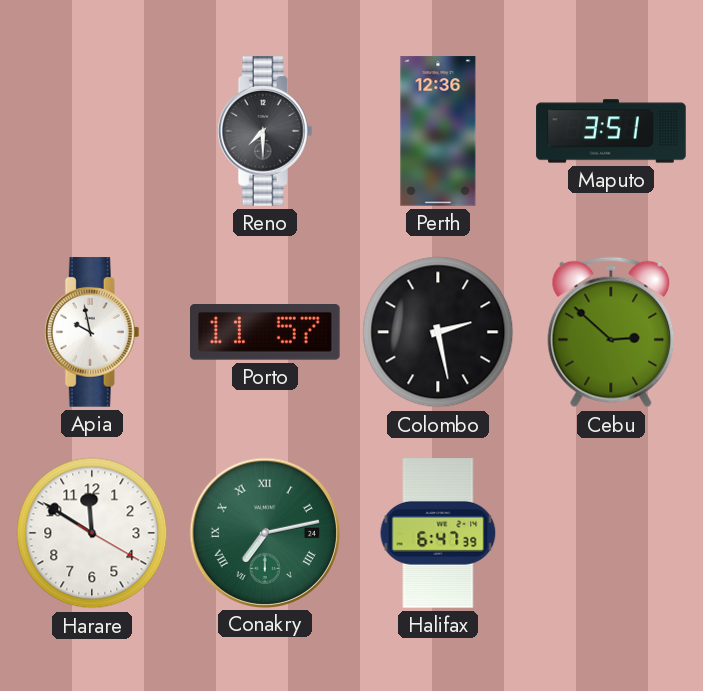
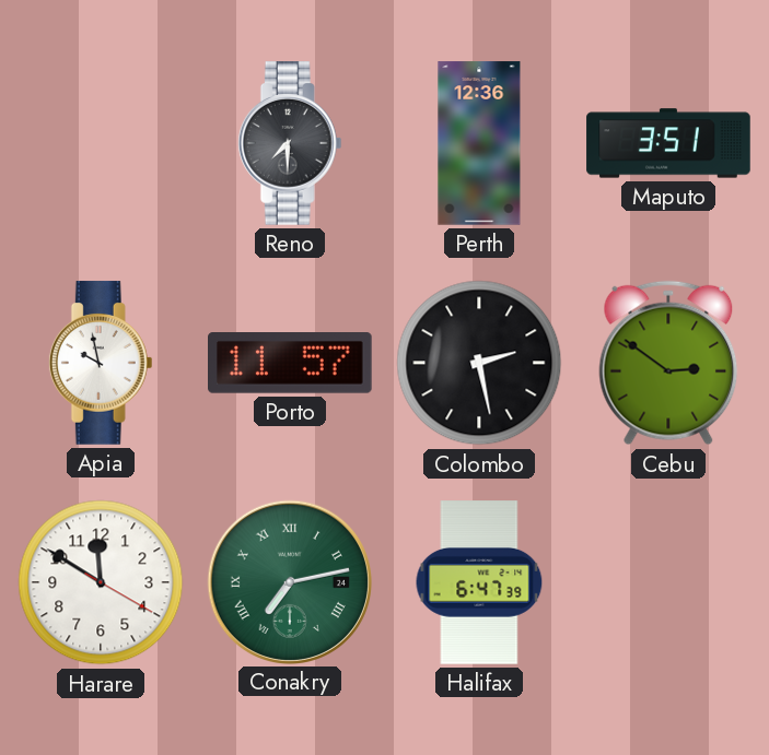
Cebu: 2:52 -> 2:51 (668, 363)
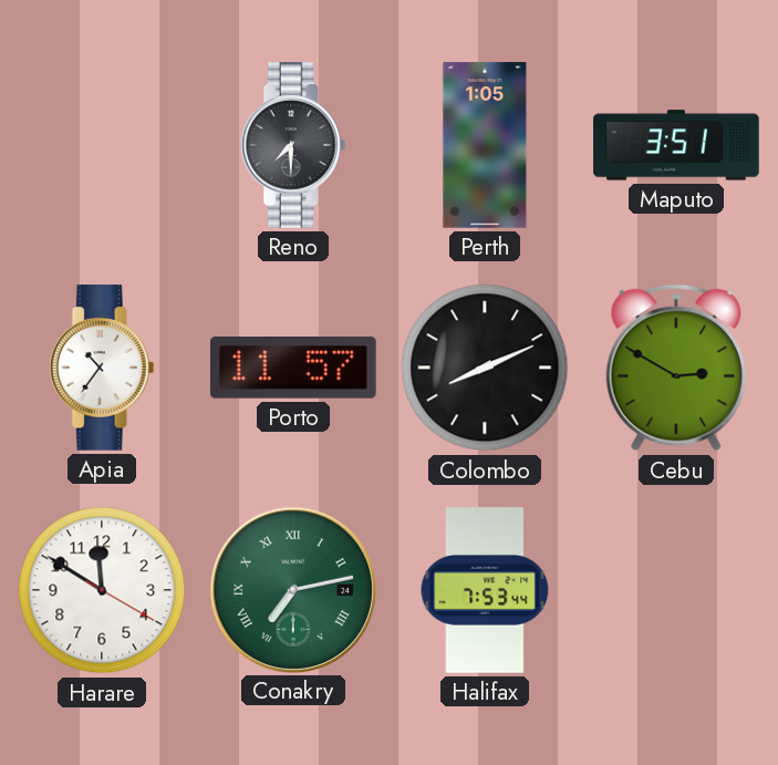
Perth: 12:36 -> 1:05 (485, 145)
Apia: 9:58 -> 10:36 (102, 368)
Colombo: 2:28 -> 8:11 (485, 368)
Cebu: 2:51 -> 2:50 (676, 368)
Halifax: 6:47 -> 7:53 (485, 590)
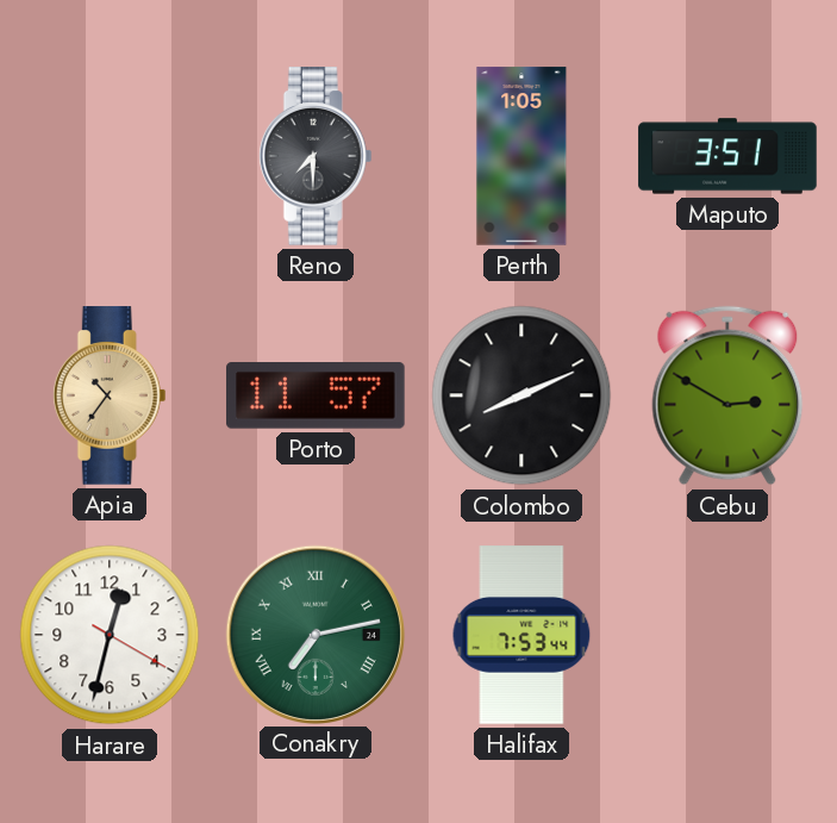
Apia dial: white -> champagne (110, 395)
Harare: 11:50 -> 12:32 (110, 635)
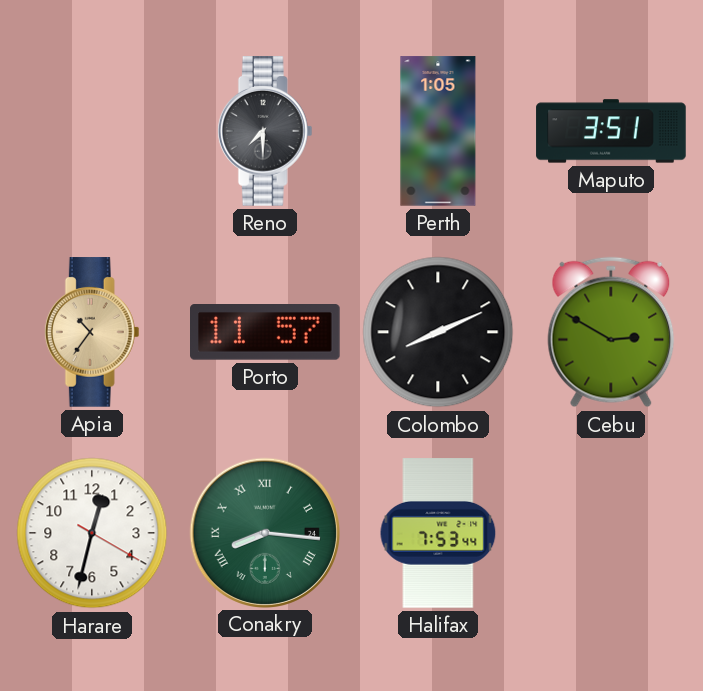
Conakry: 7:13 -> 8:16 (264, 532)
